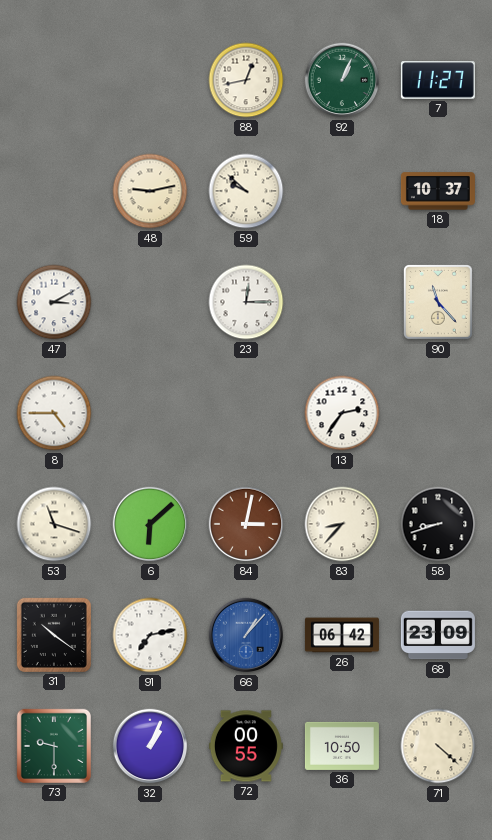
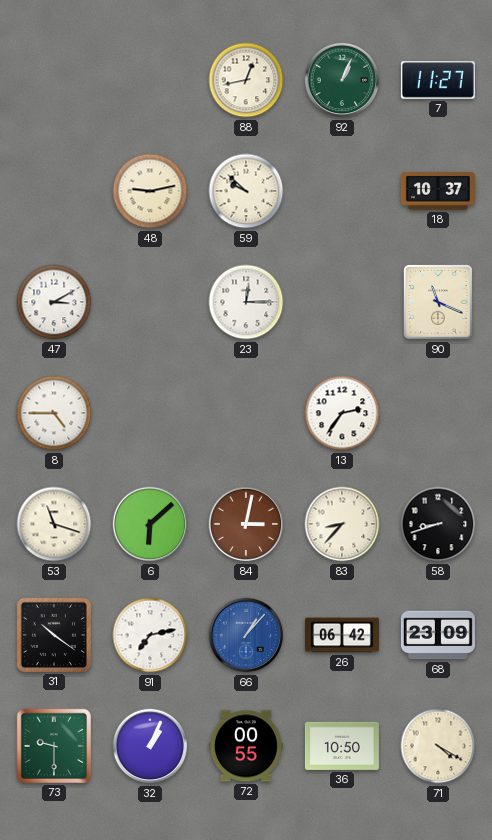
90: 11:23 -> 11:19 (439, 303)
71: 4:22 -> 4:20 (438, 746)
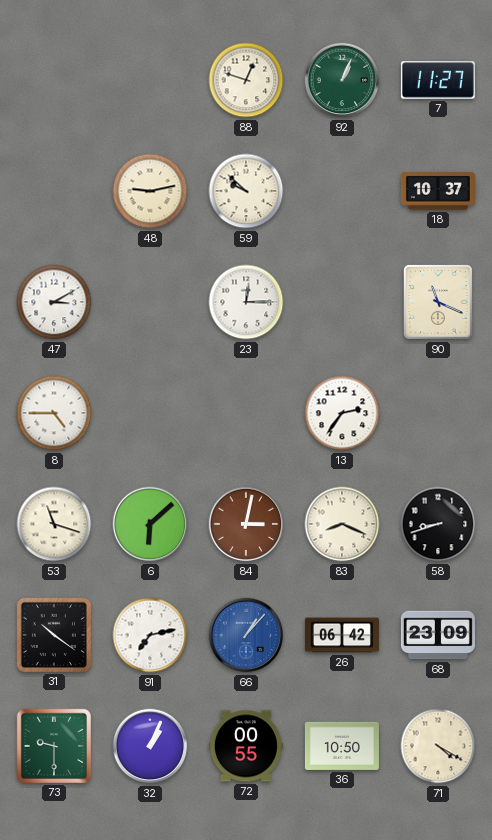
88: 12:43 -> 12:48 (246, 80)
83: 8:37 -> 8:19 (342, 524)
